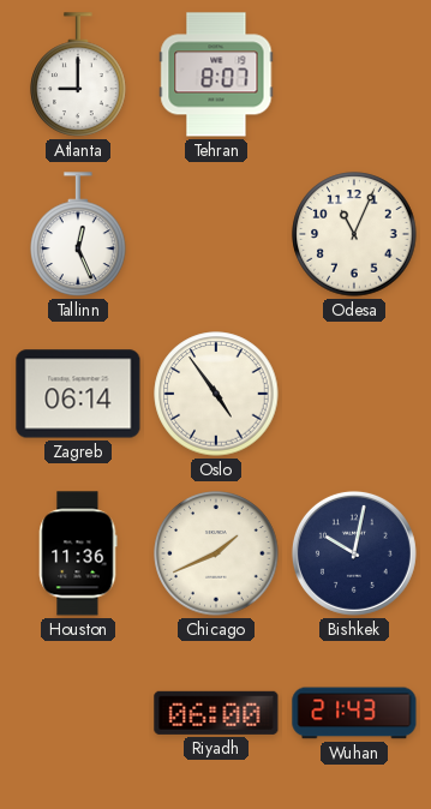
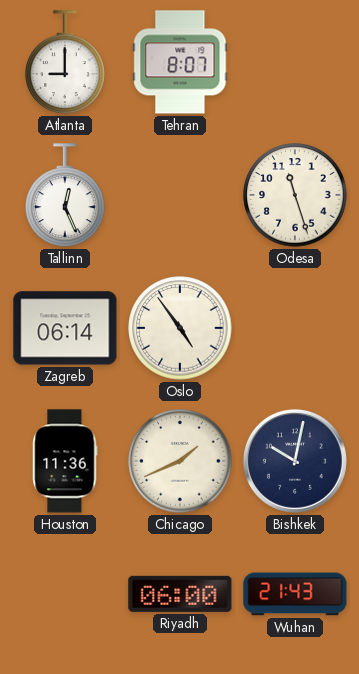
Odesa: 11:04 -> 11:27 (295, 195)
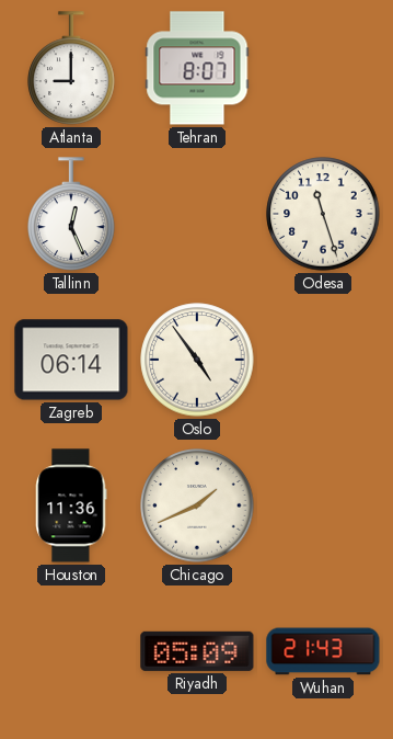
Bishkek: 10:02 -> none (295, 461)
Riyadh: 06:00 -> 05:09 (197, 651)
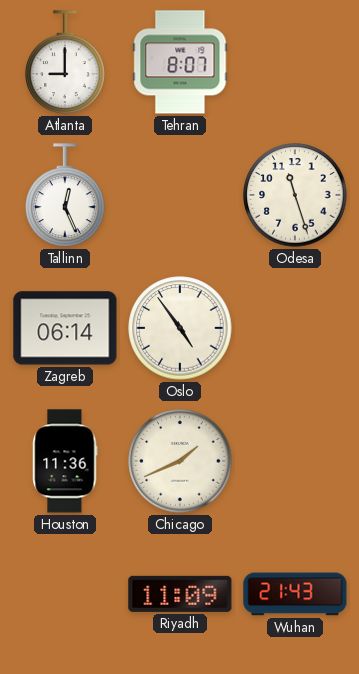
Riyadh: 05:09 -> 11:09 (180, 594)
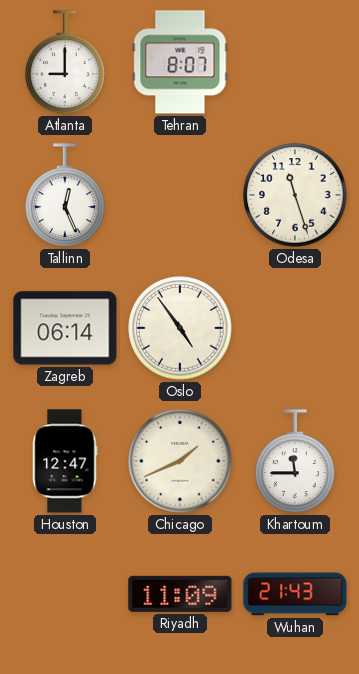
Houston: 11:36 -> 12:47 (65, 461)
Khartoum: none -> 11:45 (295, 461)
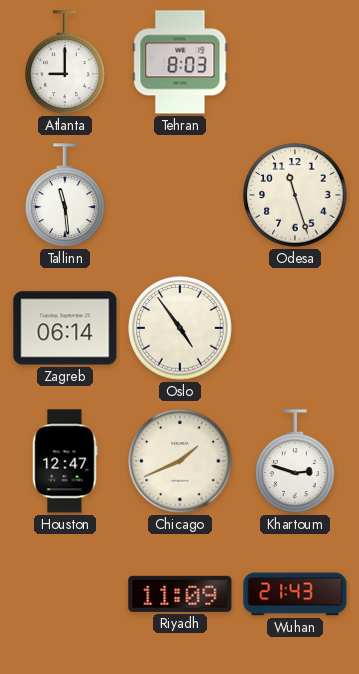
Tehran: 8:07 -> 8:03 (180, 62)
Tallinn: 12:26 -> 11:29 (65, 195)
Khartoum: 11:45 -> 2:48 (295, 461)
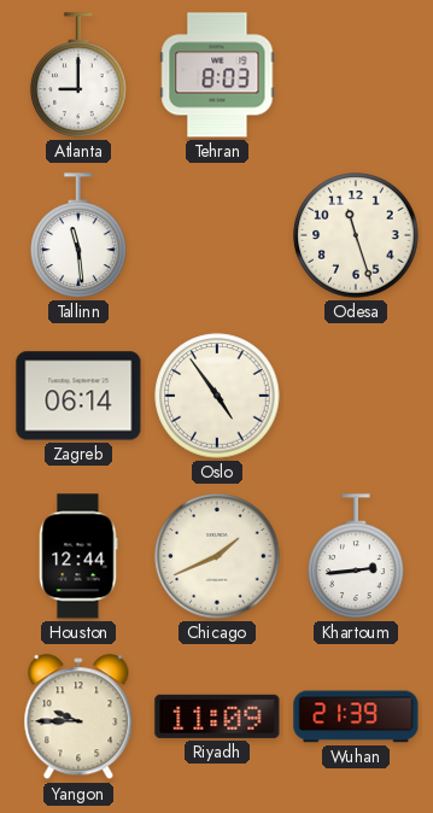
Houston: 12:47 -> 12:44 (78, 556)
Khartoum: 2:48 -> 2:44 (356, 556)
Yangon: none -> 9:45 (78, 718)
Wuhan: 21:43 -> 21:39 (356, 717)
